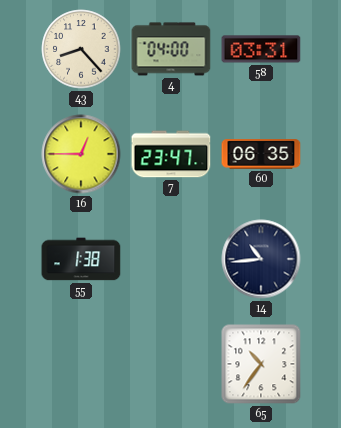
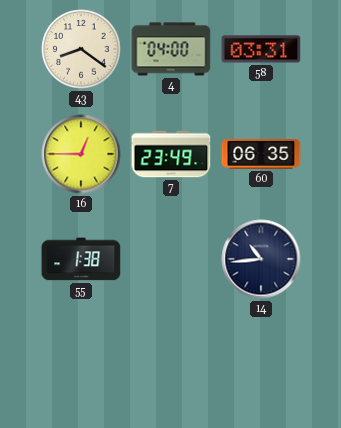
43: 8:23 -> 8:21 (81, 49)
7: 23:47 -> 23:49 (171, 154)
65: 10:36 -> none (261, 364)
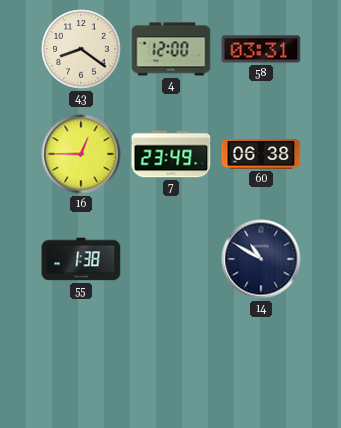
4: 04:00 -> 12:00 (171, 49)
60: 06:35 -> 06:38 (261, 154)
14: 10:44 -> 10:50 (261, 259)
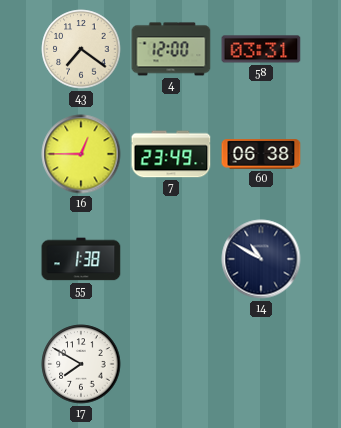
43: 8:21 -> 7:21 (81, 49)
17: none -> 7:50 (81, 364)
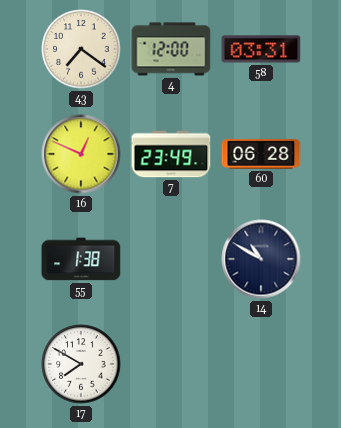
16: 12:45 -> 12:49 (81, 154)
60: 06:38 -> 06:28 (261, 154)
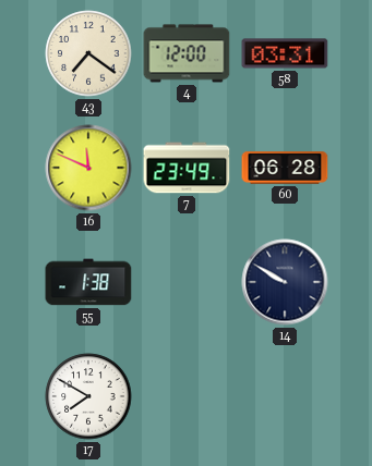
16: 12:49 -> 11:49 (88, 168)
14: 10:50 -> 9:50 (285, 282)
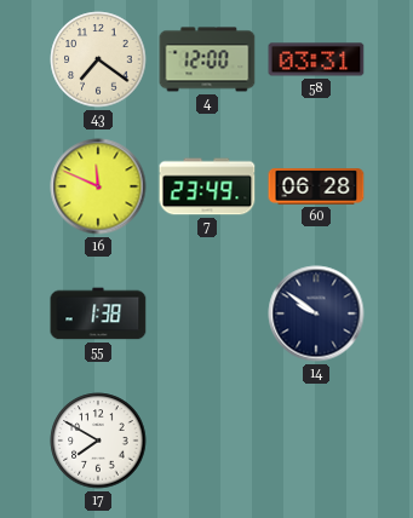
14: 9:50 -> 9:51 (316, 313)
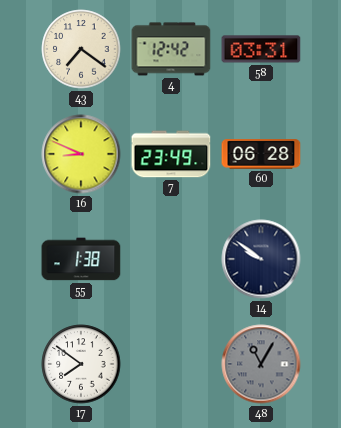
4: 12:00 -> 12:42 (171, 49)
16: 11:49 -> 8:49 (81, 154)
17: 7:50 -> 7:51 (81, 364)
48: none -> 11:05 (261, 364)
